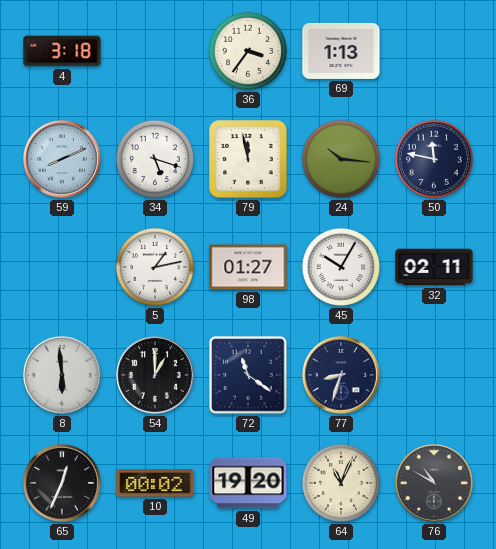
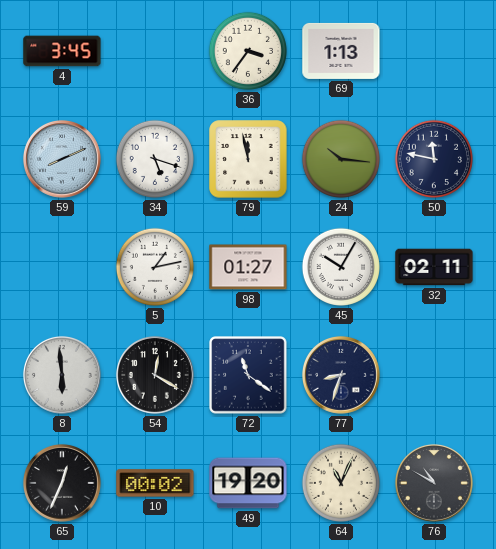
4: 3:18 -> 3:45 (62, 51)
54: 1:00 -> 12:20 (155, 375)
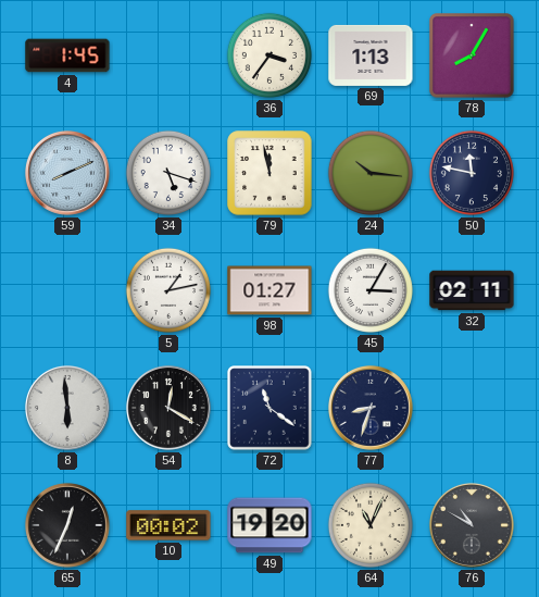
4: 3:45 -> 1:45 (67, 55)
78: none -> 8:05 (472, 55)
45: 10:05 -> 3:05 (371, 290)
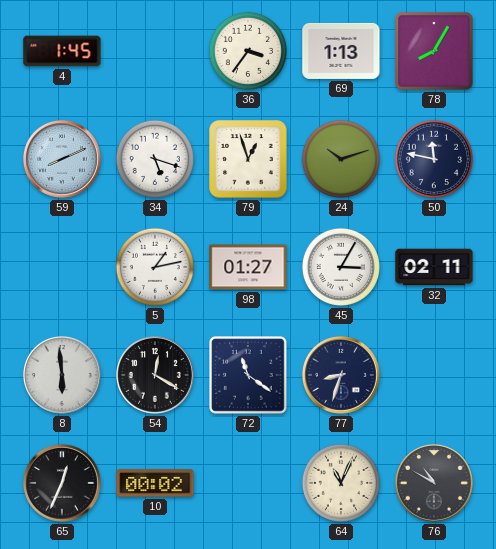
79: 11:58 -> 12:57 (248, 159)
24: 10:16 -> 10:12 (341, 159)
49: 19:20 -> none (269, 525)
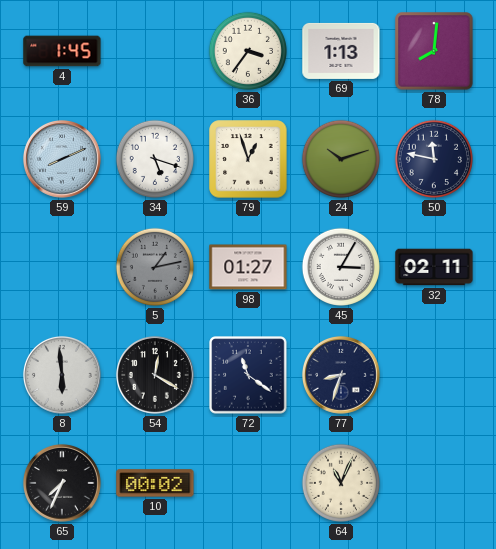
78: 8:05 -> 8:01 (434, 51)
5 dial: white -> grey (155, 267)
65: 12:34 -> 7:34 (62, 483)
76: 10:50 -> none (434, 483)
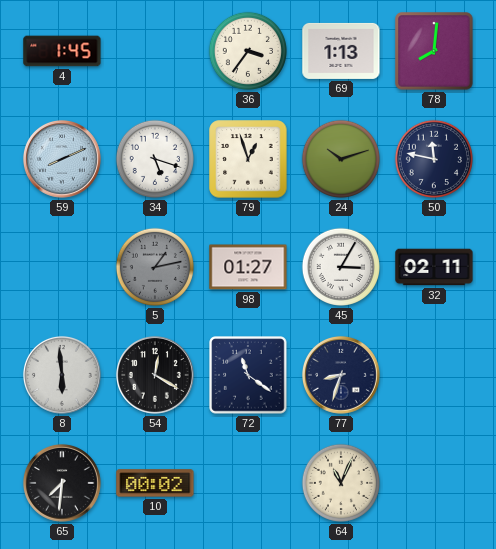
65: 7:34 -> 7:31 (62, 483)
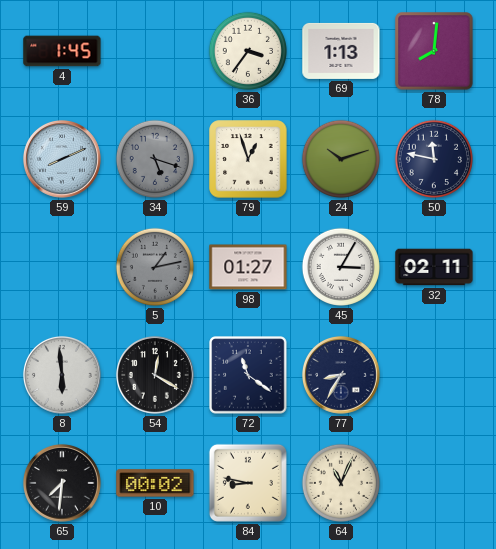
34 dial: white -> grey (155, 159)
77: 8:33 -> 8:35 (341, 375)
84: none -> 8:47 (248, 483)
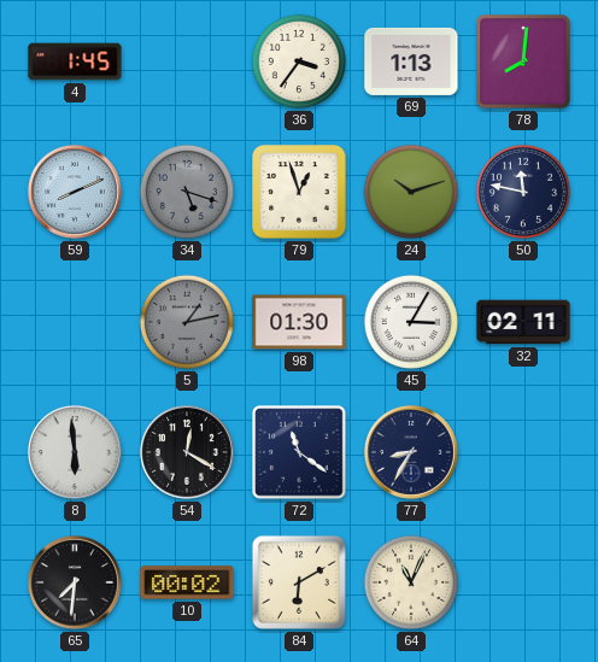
98: 01:27 -> 01:30 (299, 322)
84: 8:47 -> 6:10 (299, 582)
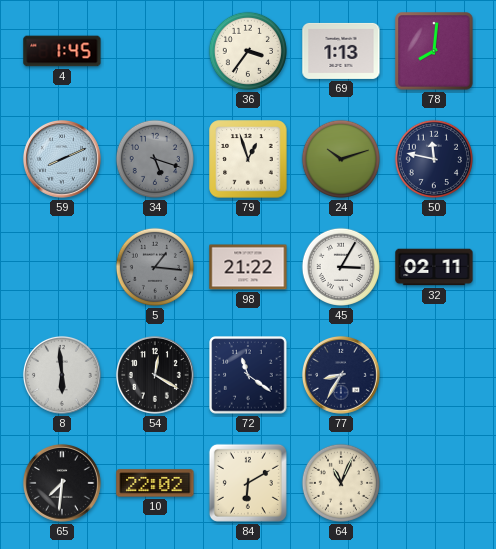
5: 1:13 -> 1:16 (155, 267)
98: 01:30 -> 21:22 (248, 267)
10: 00:02 -> 22:02 (155, 483)
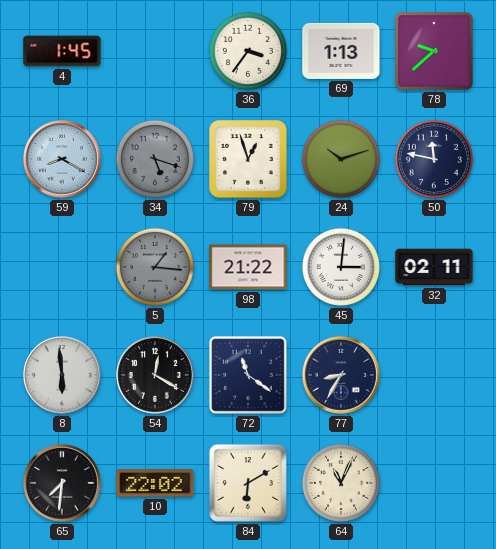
78: 8:01 -> 9:38 (434, 51)
59: 8:11 -> 8:20 (62, 159)
45: 3:05 -> 3:01 (341, 267)
